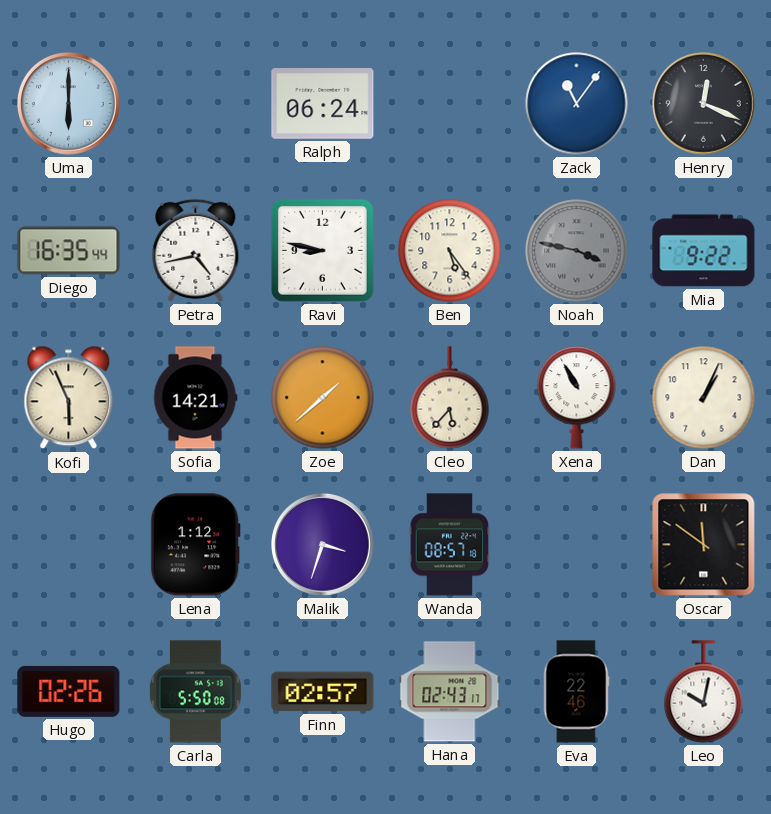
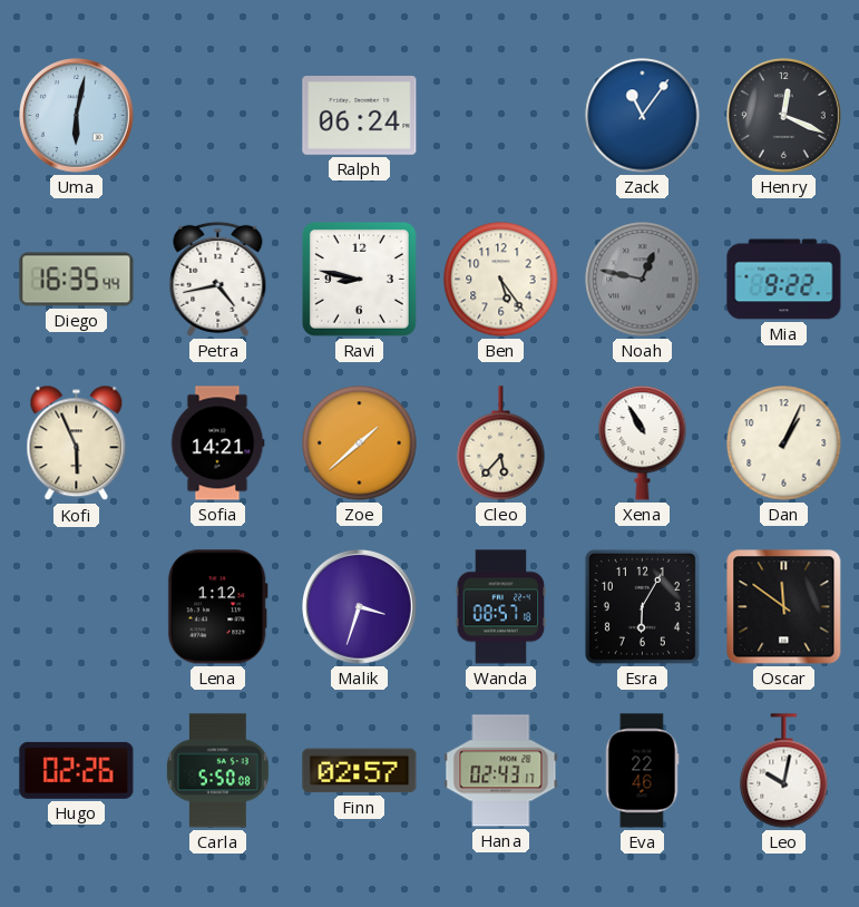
Uma: 6:00 -> 6:02 (77, 116)
Noah: 3:47 -> 12:47 (643, 280)
Esra: none -> 6:05 (642, 606)
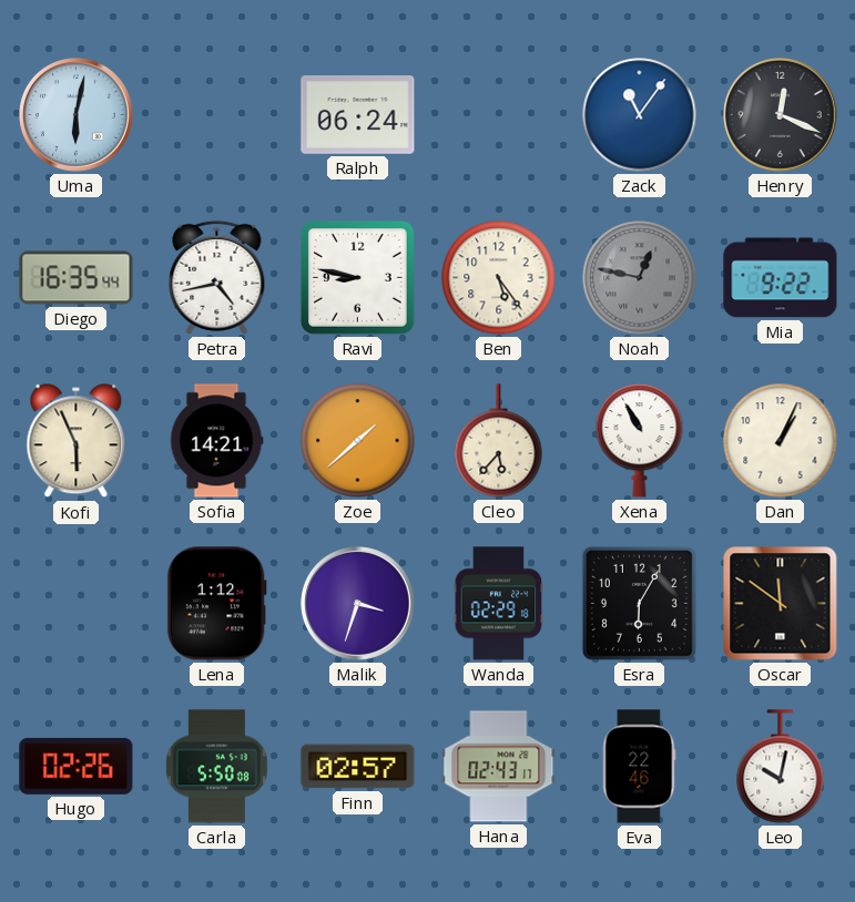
Wanda: 08:57 -> 02:29 (499, 604)
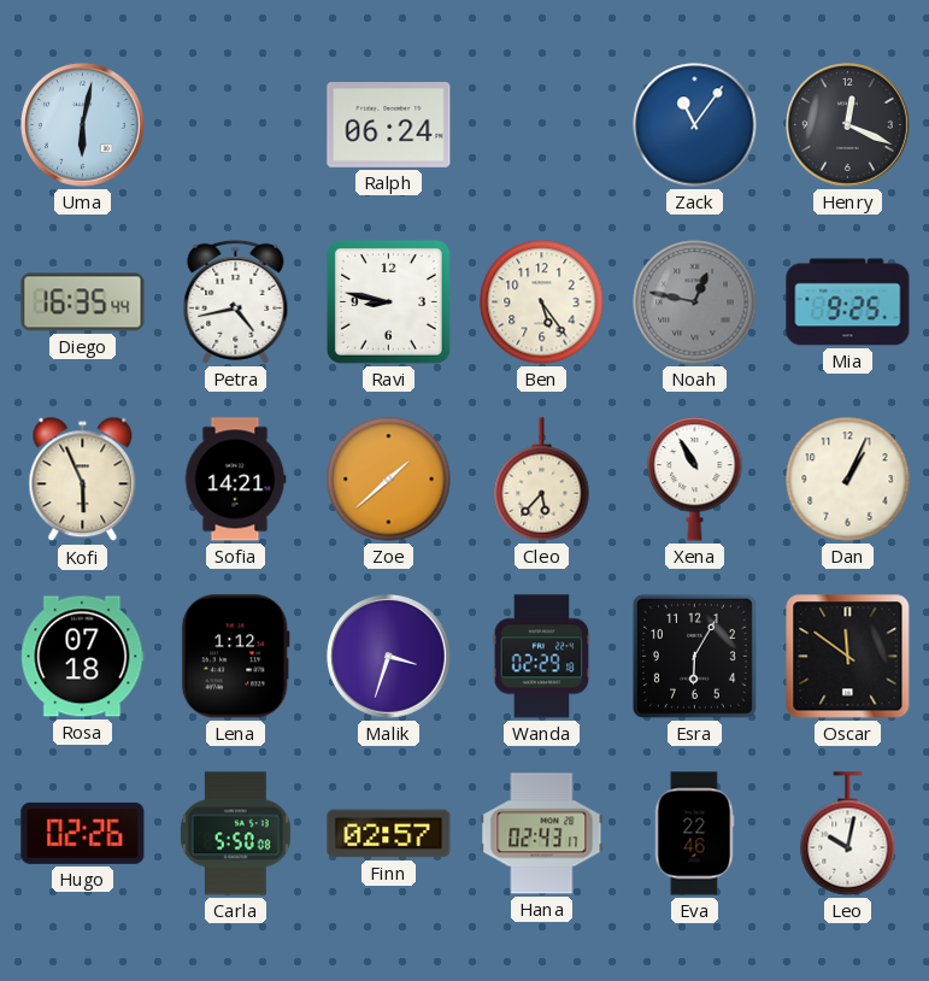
Mia: 9:22 -> 9:25 (848, 302)
Rosa: none -> 07:18 (83, 657)
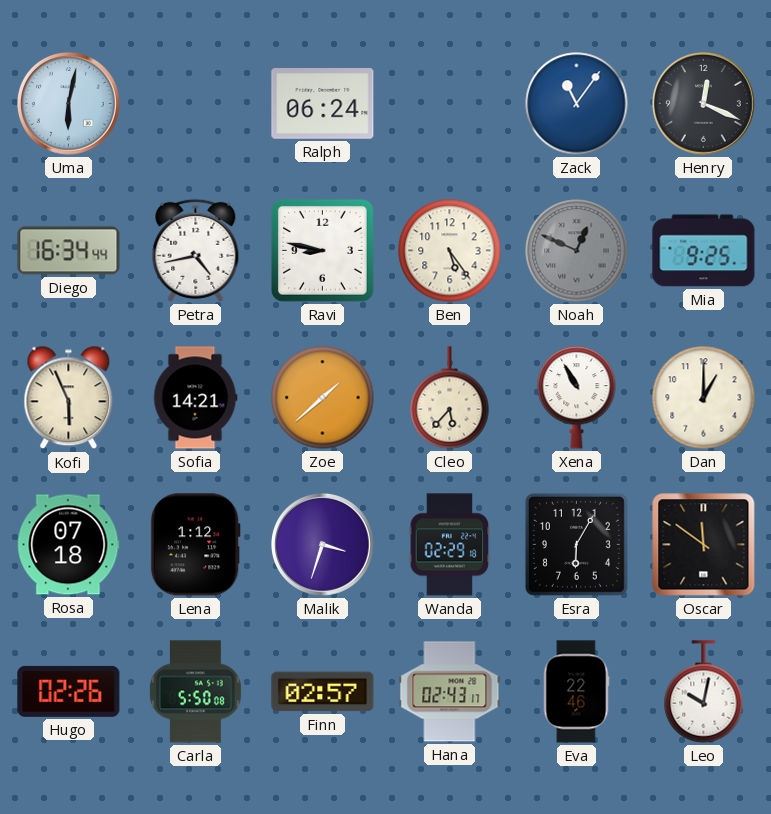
Diego: 16:35 -> 16:34 (69, 251)
Noah: 12:47 -> 12:49 (577, 251)
Dan: 1:04 -> 1:00 (704, 398)
